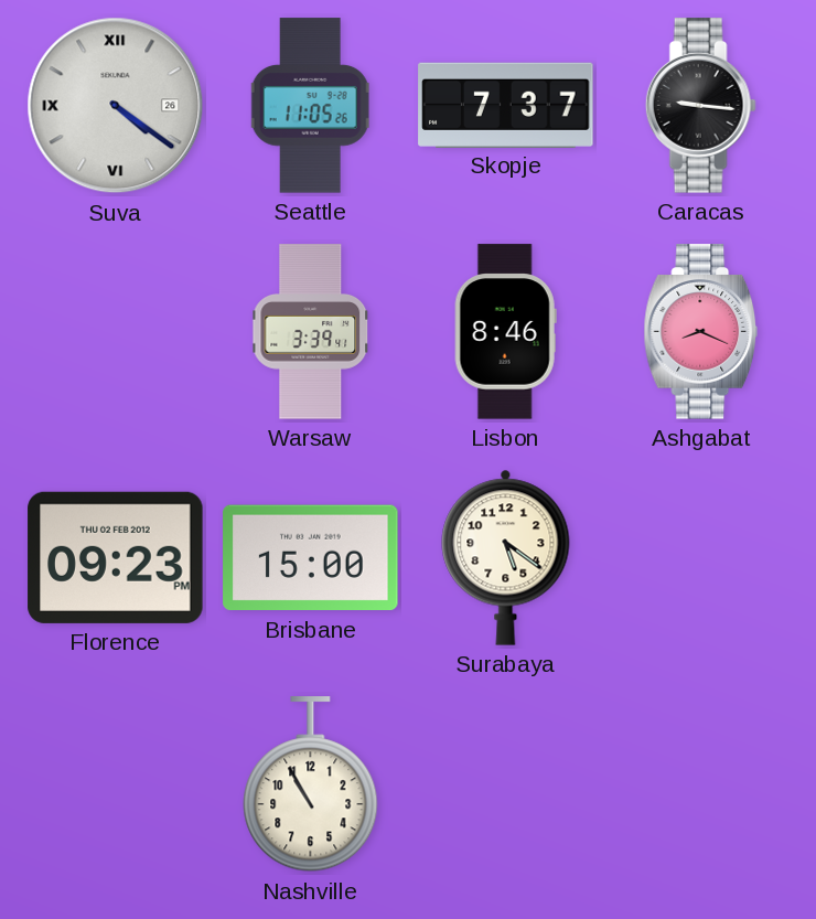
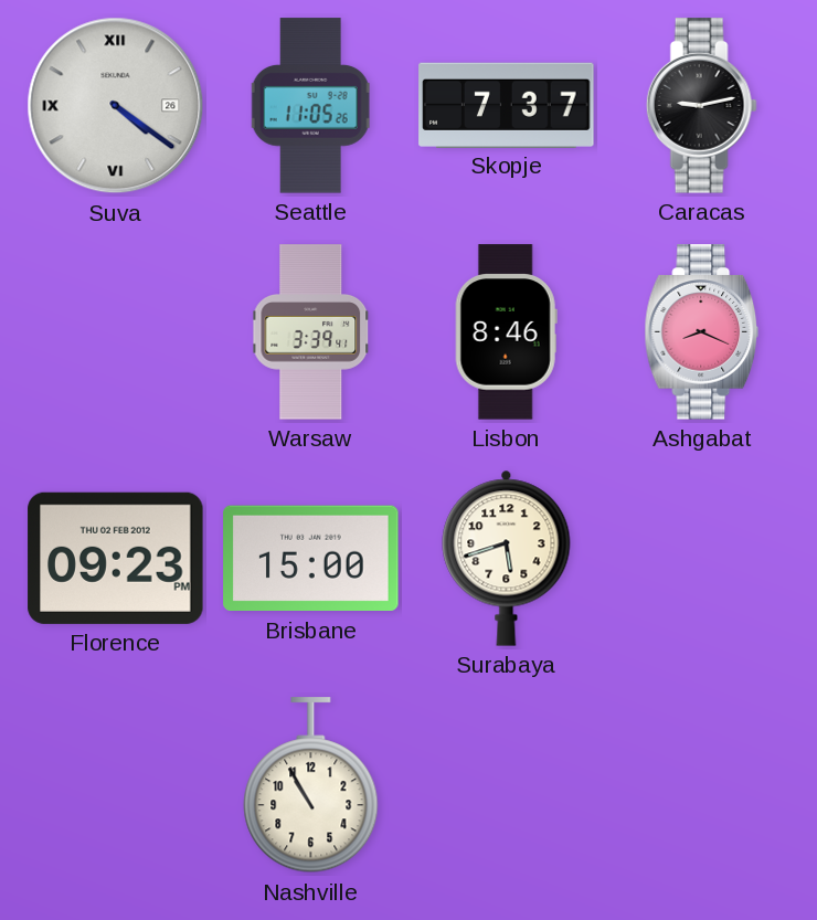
Caracas: 9:16 -> 9:13 (701, 106)
Surabaya: 5:21 -> 5:42 (507, 558)
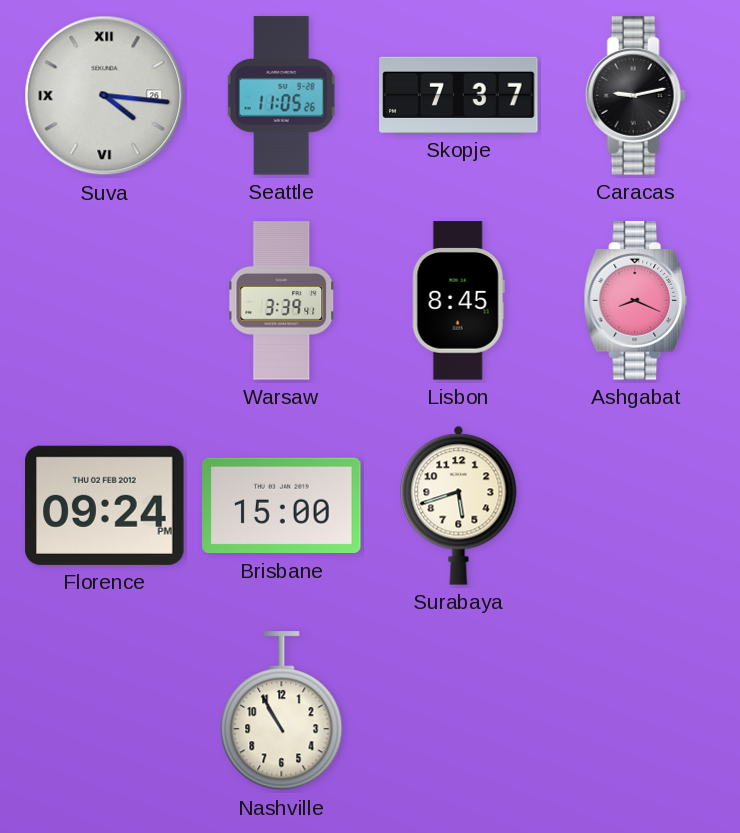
Suva: 4:21 -> 4:16 (105, 96)
Lisbon: 8:46 -> 8:45 (458, 301)
Florence: 09:23 -> 09:24 (105, 505)
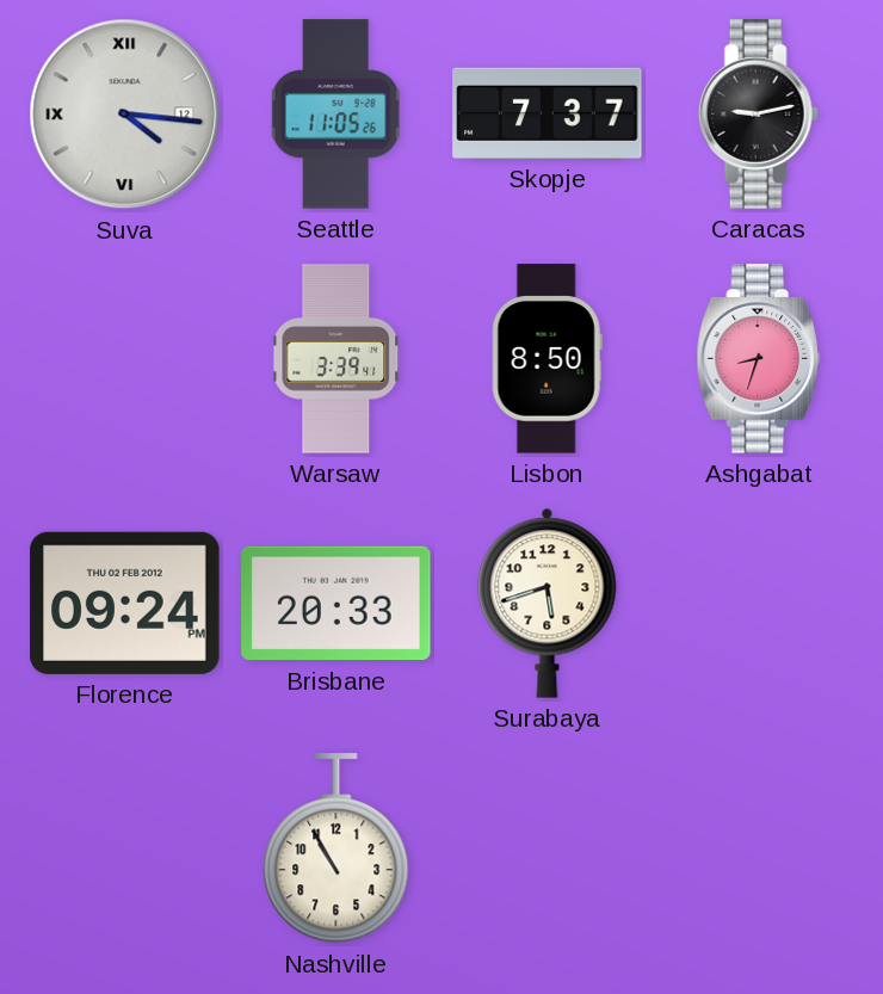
Suva date: 26 -> 12 (125, 115)
Lisbon: 8:45 -> 8:50 (547, 359)
Ashgabat: 8:19 -> 8:33 (759, 359)
Brisbane: 15:00 -> 20:33 (336, 604)
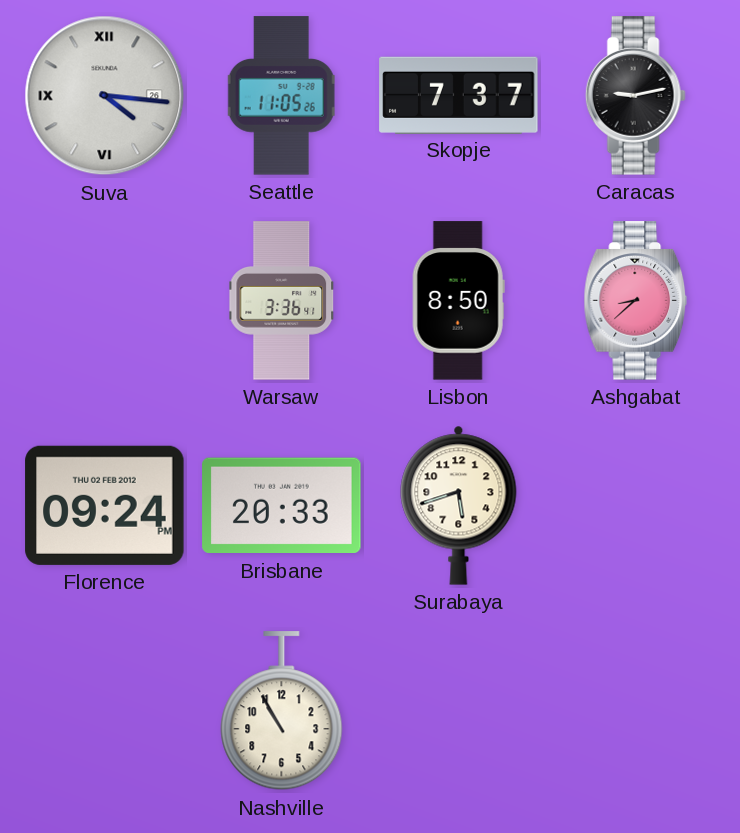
Suva date: 12 -> 26 (105, 96)
Warsaw: 3:39 -> 3:36 (282, 301)
Ashgabat: 8:33 -> 8:38 (636, 301)
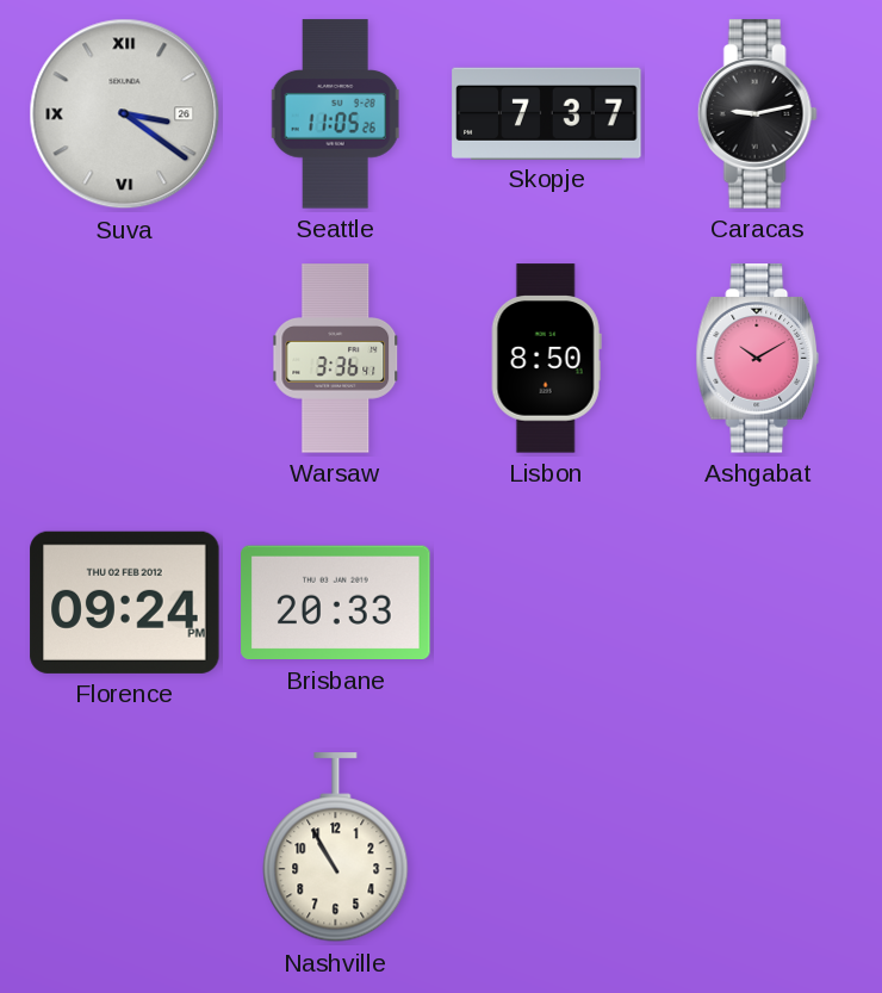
Suva: 4:16 -> 3:21 (125, 114)
Ashgabat: 8:38 -> 10:10 (758, 359)
Surabaya: 5:42 -> none (459, 505)
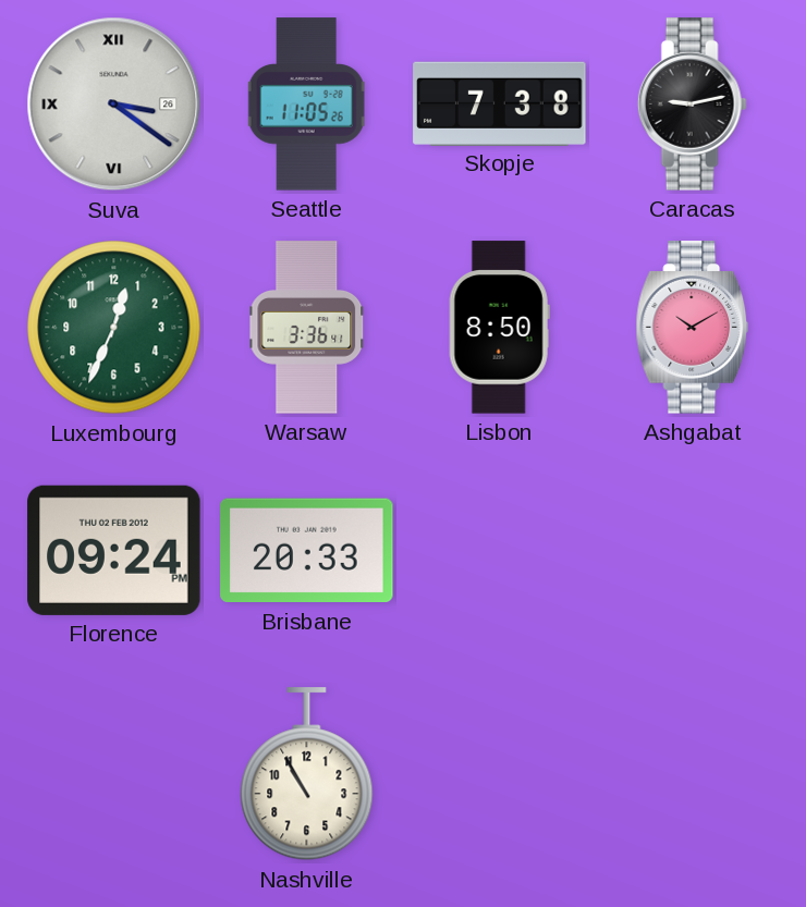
Skopje: 7:37 -> 7:38 (500, 103)
Luxembourg: none -> 12:34 (114, 328)
